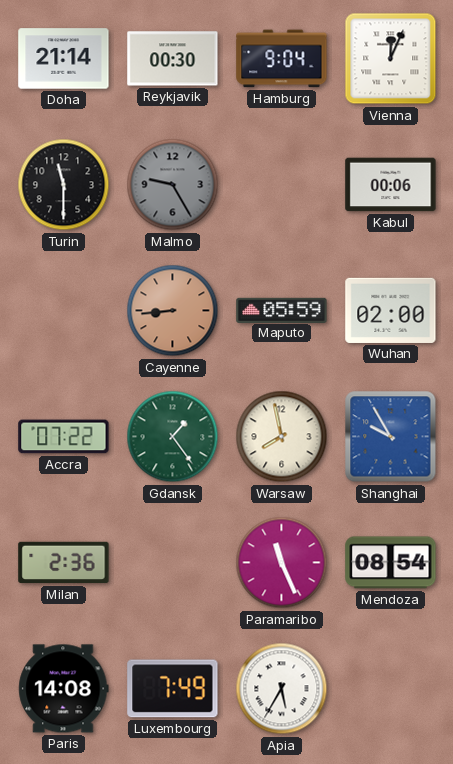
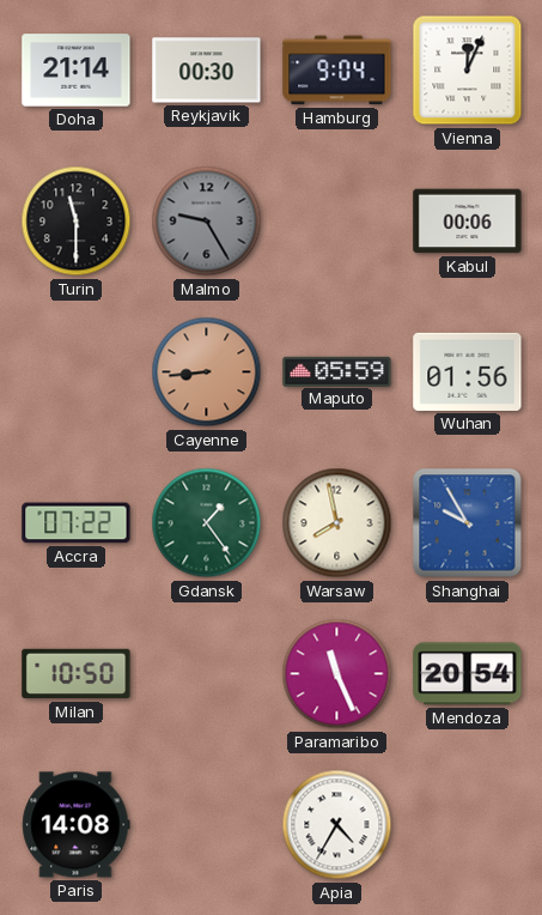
Wuhan: 02:00 -> 01:56 (468, 371)
Milan: 2:36 -> 10:50 (77, 674)
Mendoza: 08:54 -> 20:54 (468, 674)
Luxembourg: 7:49 -> none (173, 689)
Apia: 5:35 -> 4:35 (337, 825)
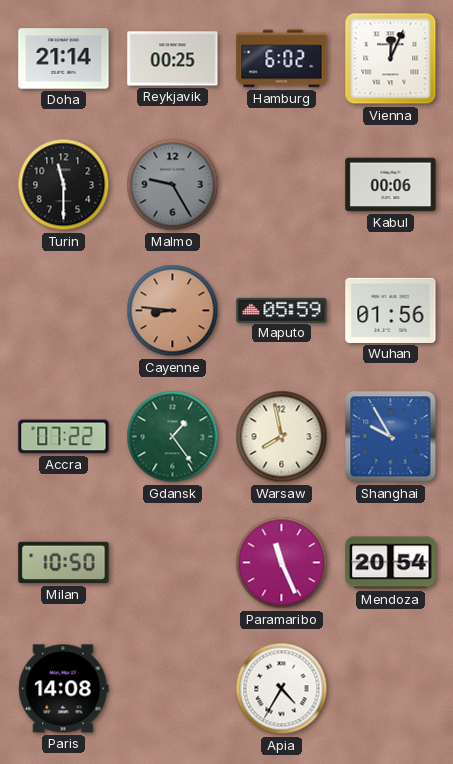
Reykjavik: 00:30 -> 00:25 (173, 59)
Hamburg: 9:04 -> 6:02 (282, 59)
Cayenne: 8:44 -> 8:46 (173, 311)
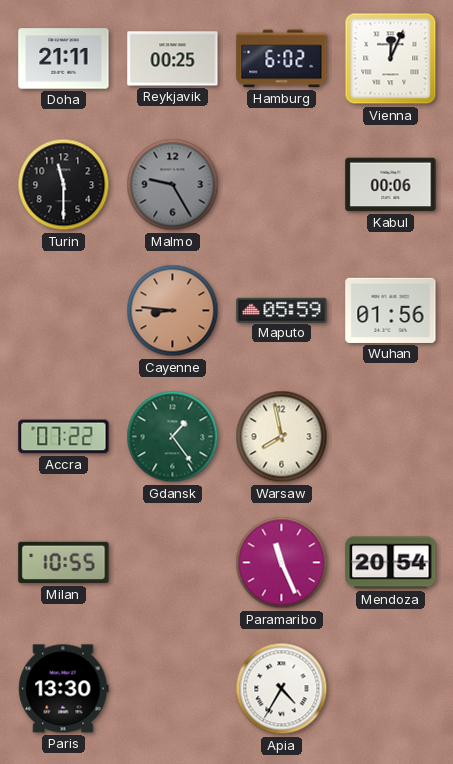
Doha: 21:14 -> 21:11 (64, 59)
Shanghai: 9:55 -> none (391, 437)
Milan: 10:50 -> 10:55 (64, 563)
Paris: 14:08 -> 13:30 (64, 689)
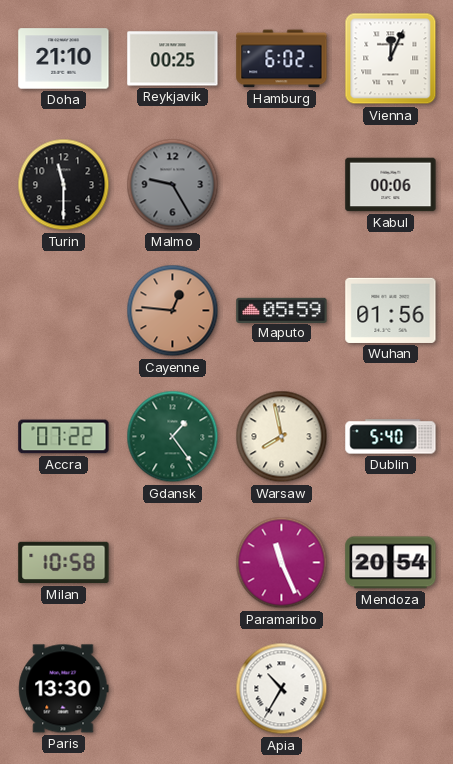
Doha: 21:11 -> 21:10 (64, 59)
Cayenne: 8:46 -> 12:46 (173, 311)
Dublin: none -> 5:40 (391, 437)
Milan: 10:55 -> 10:58 (64, 563)
Apia: 4:35 -> 10:35 (282, 689)
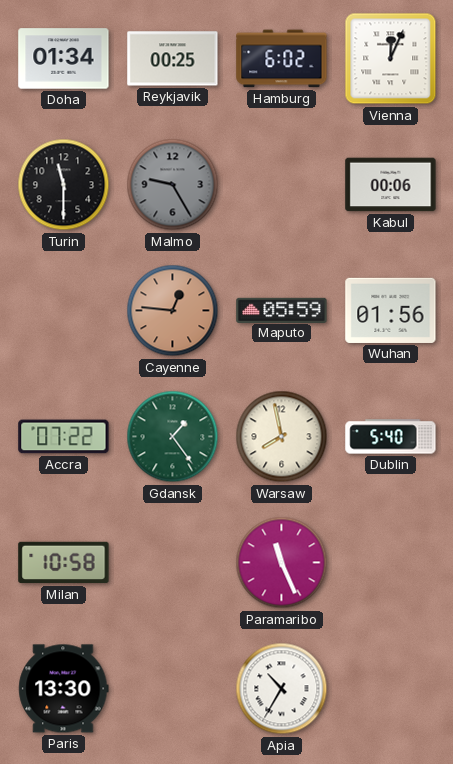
Doha: 21:10 -> 01:34 (64, 59)
Mendoza: 20:54 -> none (391, 563)
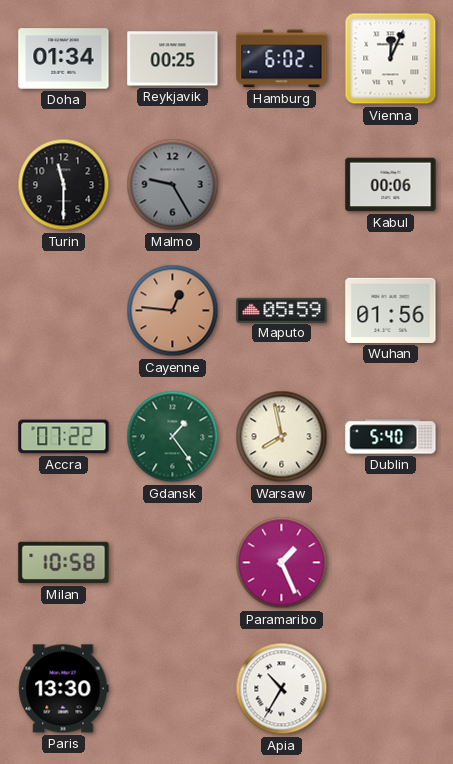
Paramaribo: 11:26 -> 1:26 (282, 563)
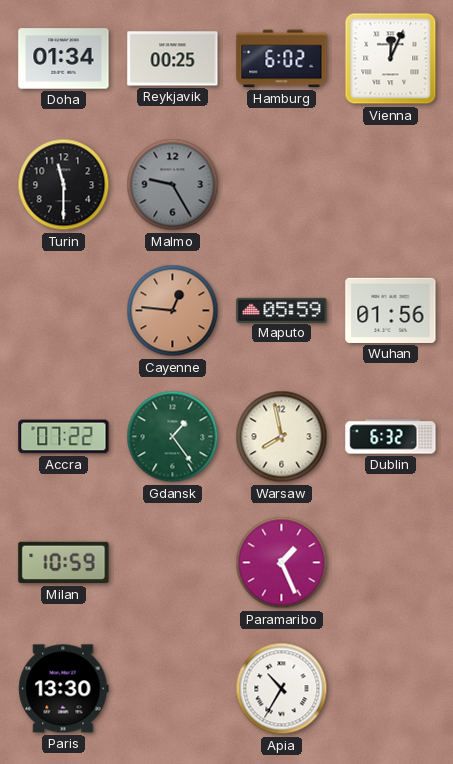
Kabul: 00:06 -> none (391, 185)
Dublin: 5:40 -> 6:32 (391, 437)
Milan: 10:58 -> 10:59 (64, 563)
